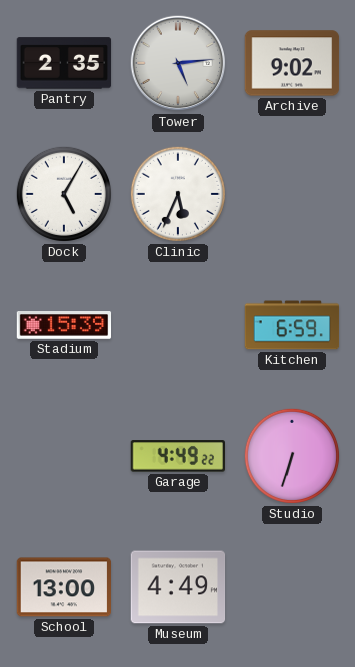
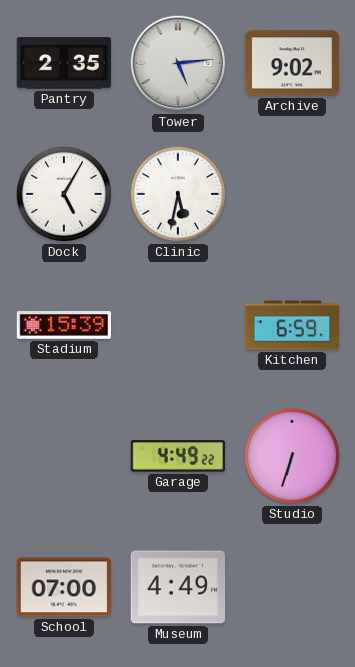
Clinic: 5:34 -> 5:32 (178, 194)
School: 13:00 -> 07:00 (63, 587)
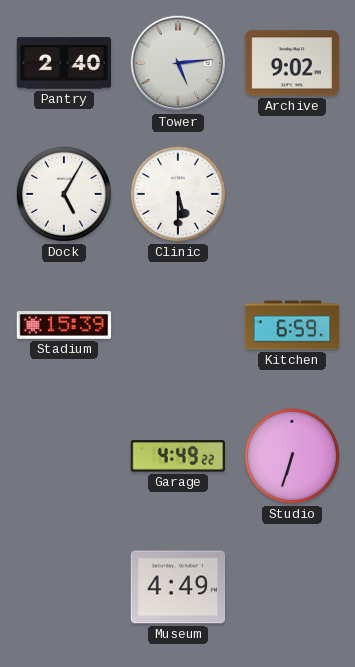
Pantry: 2:35 -> 2:40 (64, 63)
Clinic: 5:32 -> 5:30 (178, 194)
School: 07:00 -> none (63, 587)
